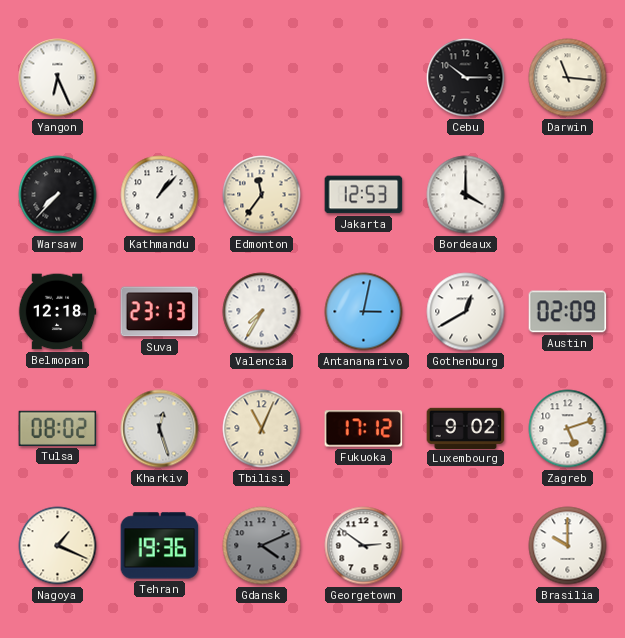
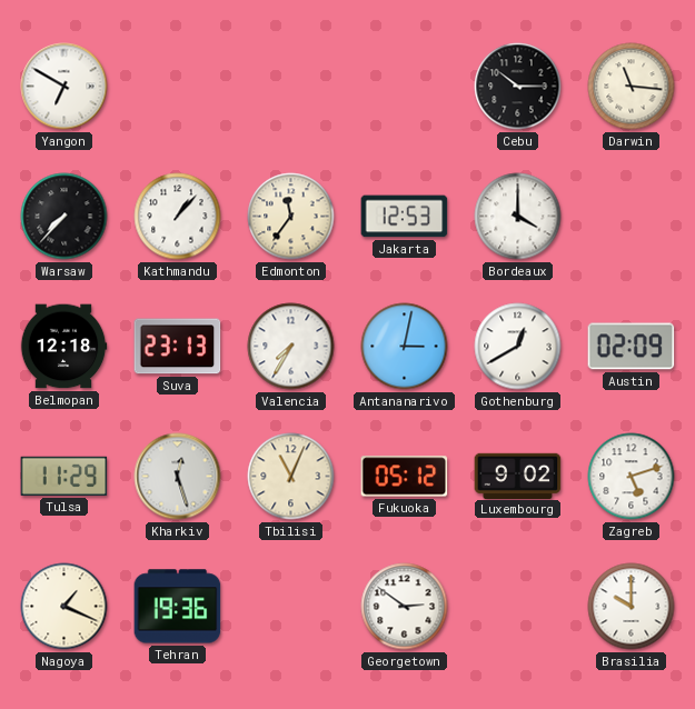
Yangon: 6:26 -> 6:50 (64, 87)
Tulsa: 08:02 -> 11:29 (64, 476)
Fukuoka: 17:12 -> 05:12 (405, 477)
Gdansk: 4:11 -> none (262, 546)
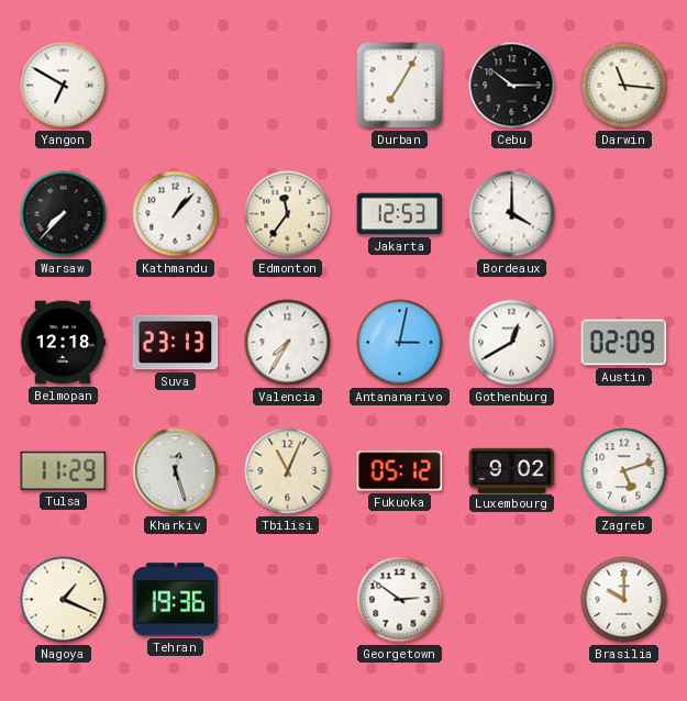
Durban: none -> 7:05 (400, 86)
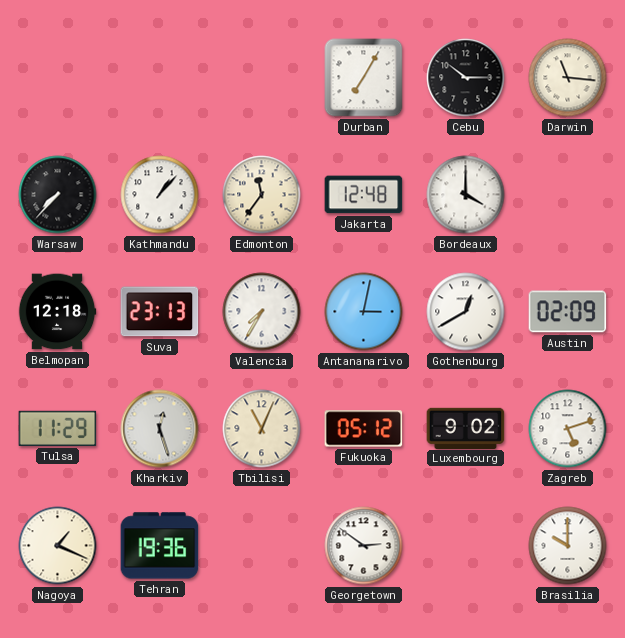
Yangon: 6:50 -> none (64, 86)
Jakarta: 12:53 -> 12:48 (364, 195)
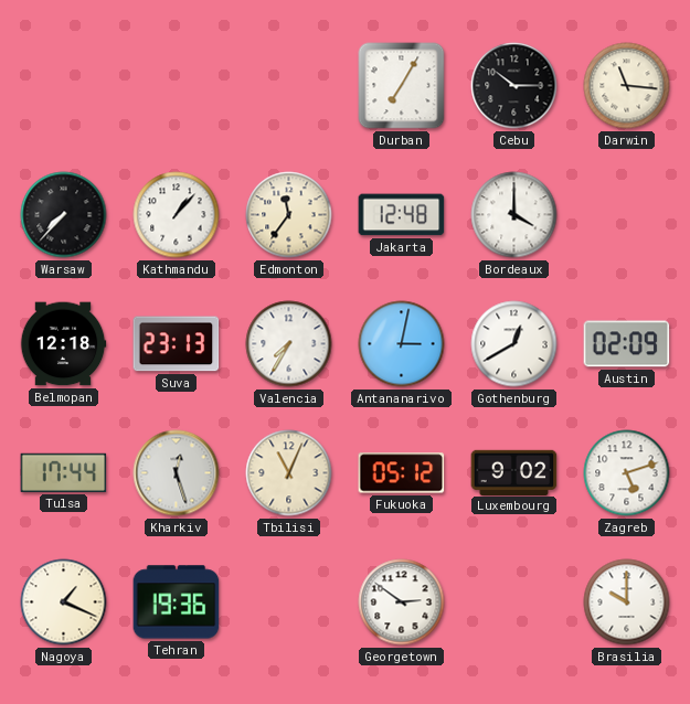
Tulsa: 11:29 -> 17:44 (64, 472)
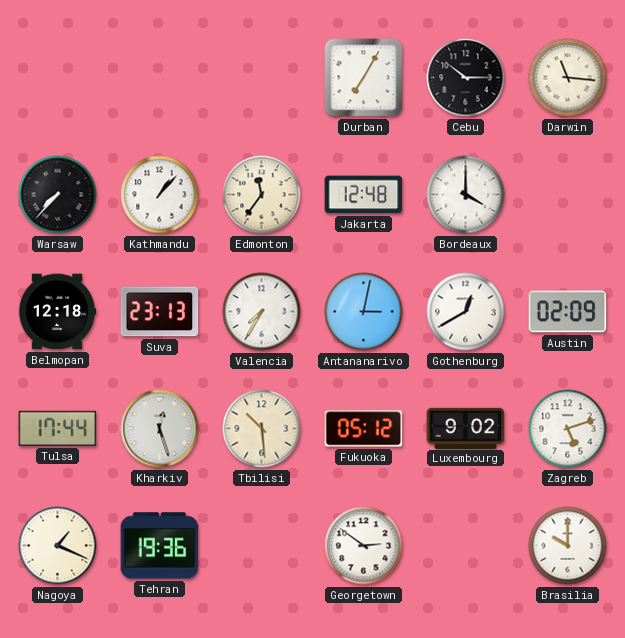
Tbilisi: 11:04 -> 10:29 (262, 429)
